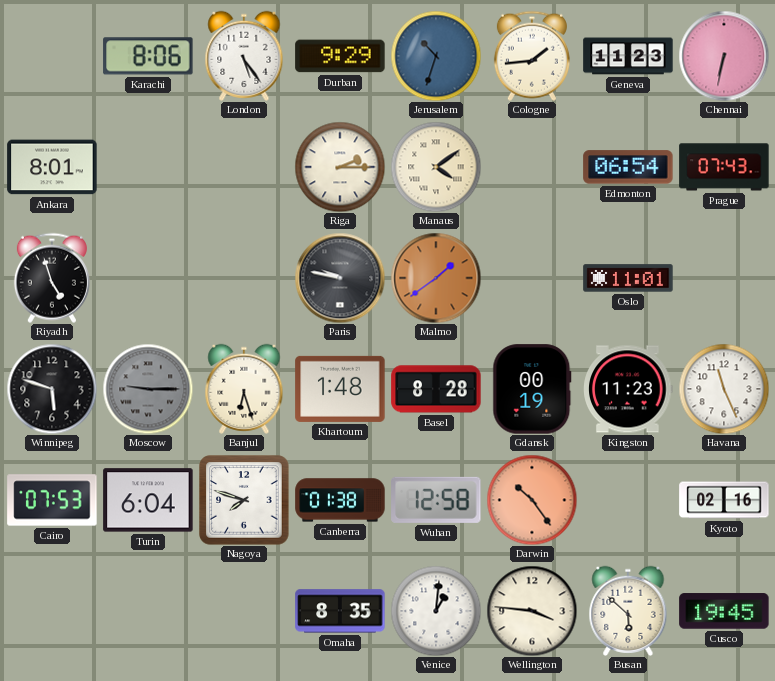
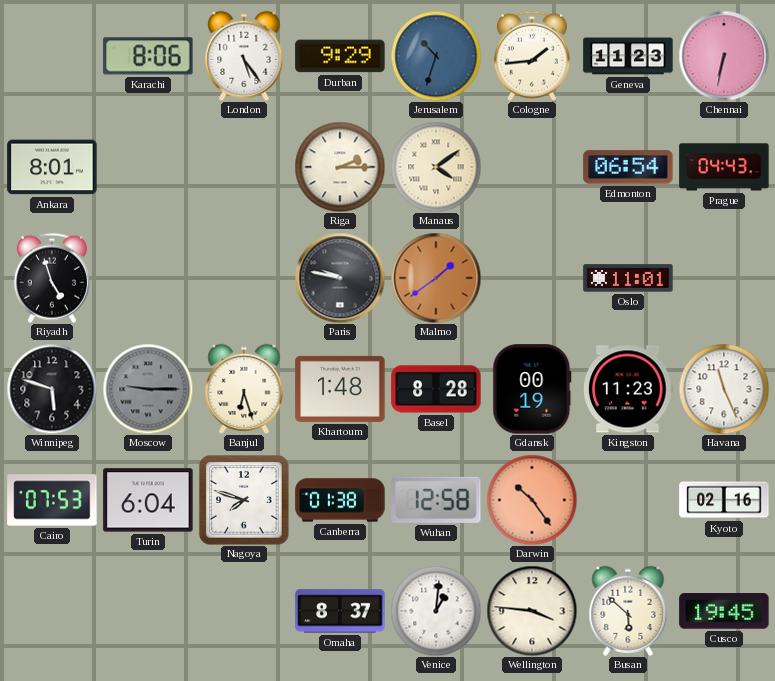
Prague: 07:43 -> 04:43 (724, 167)
Omaha: 8:35 -> 8:37 (340, 611)
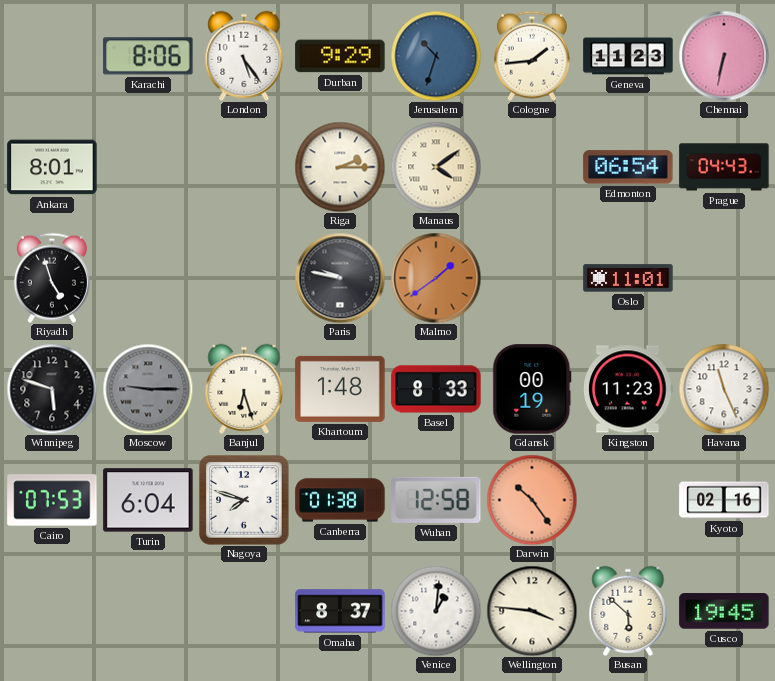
Basel: 8:28 -> 8:33 (436, 389)
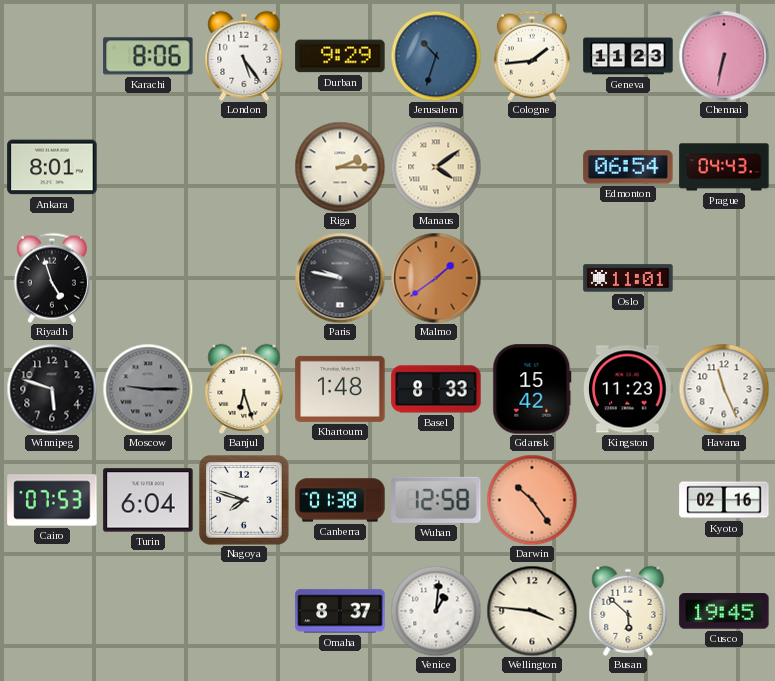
Gdansk: 00:19 -> 15:42 (532, 389)
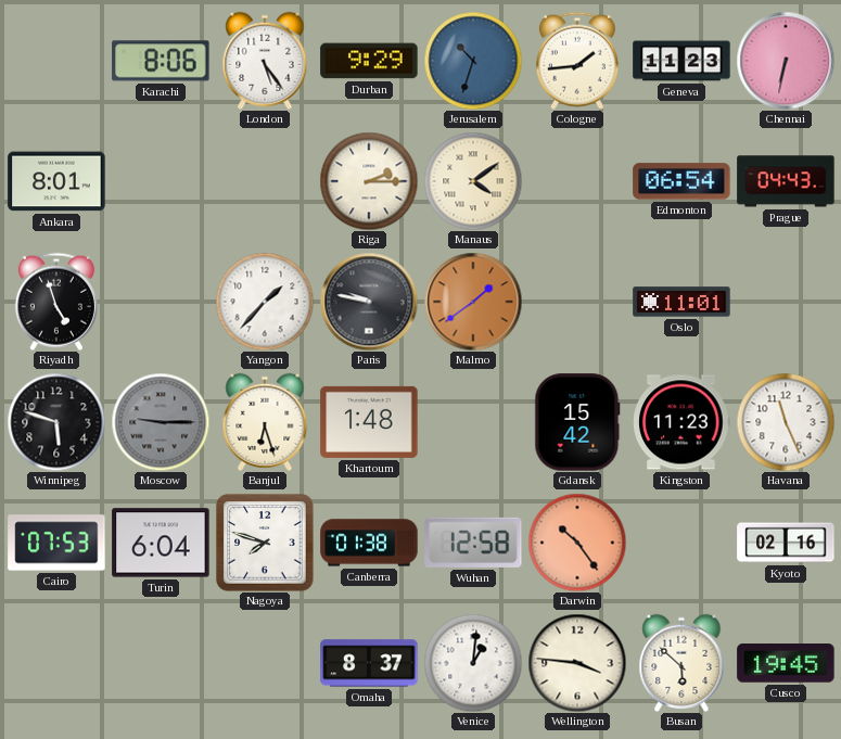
Yangon: none -> 1:37 (265, 302)
Basel: 8:33 -> none (436, 389)
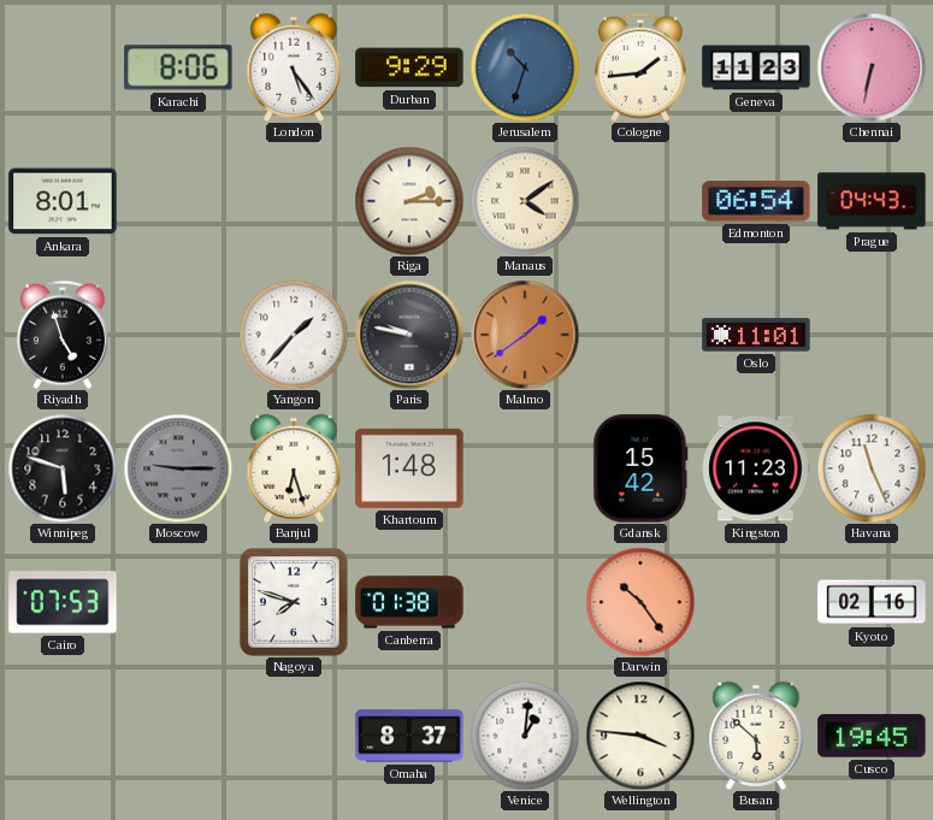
Turin: 6:04 -> none (161, 543)
Wuhan: 12:58 -> none (473, 543)
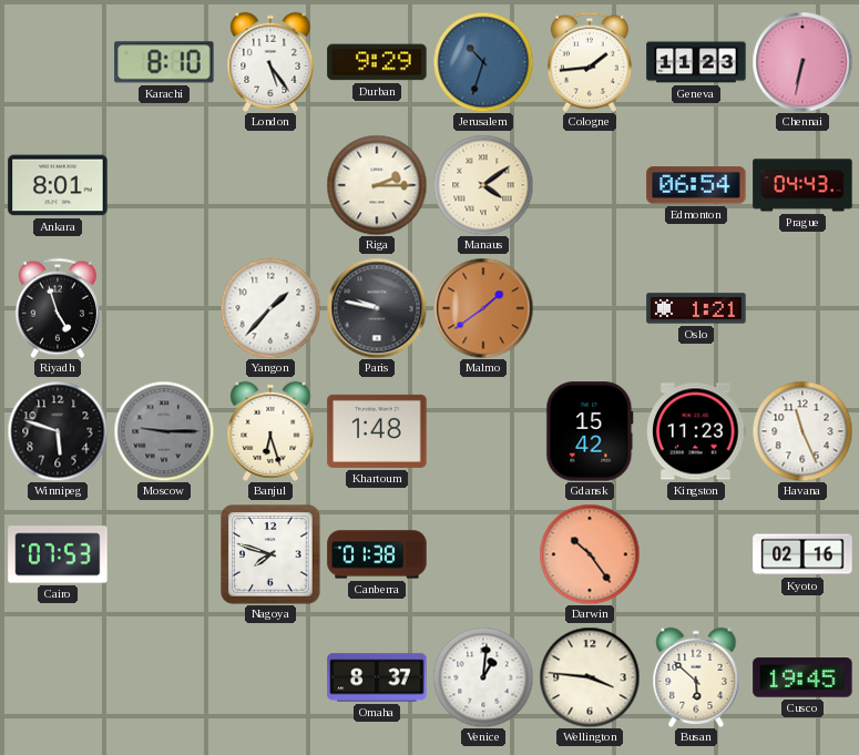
Karachi: 8:06 -> 8:10 (164, 62)
Oslo: 11:01 -> 1:21 (696, 308)
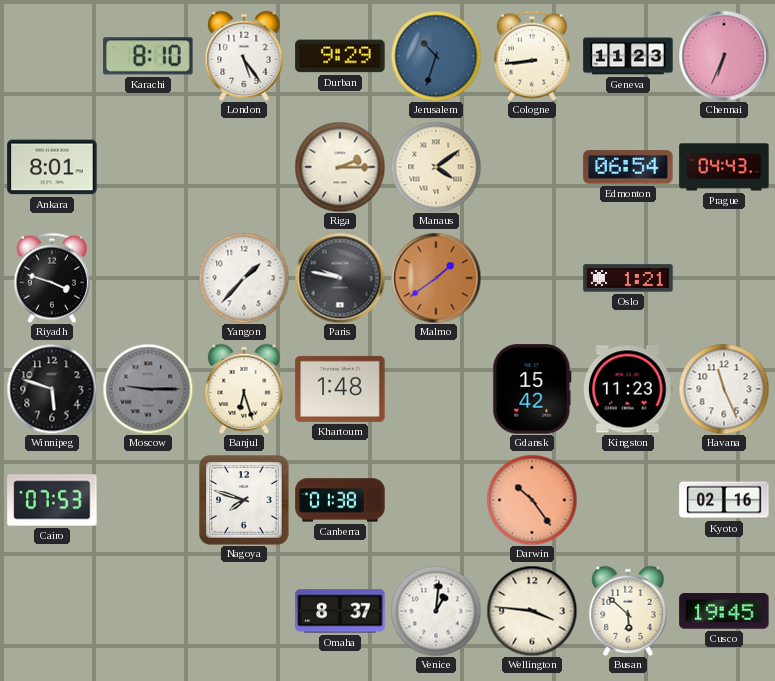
Cologne: 1:44 -> 8:44 (532, 56)
Chennai: 6:32 -> 6:34 (724, 56)
Riyadh: 4:57 -> 3:48 (52, 278)
